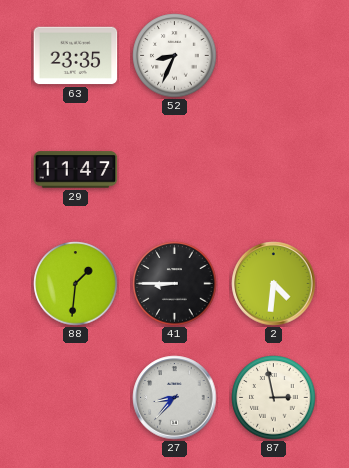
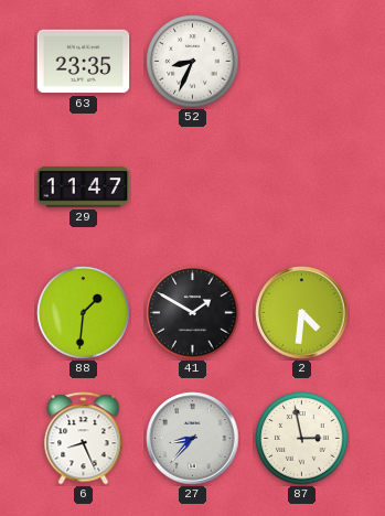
41: 8:45 -> 1:50 (193, 313)
6: none -> 8:26 (84, 439)
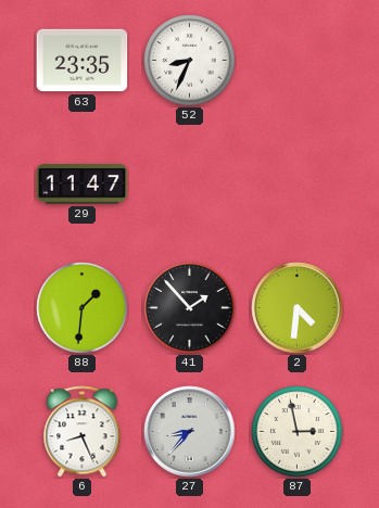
41: 1:50 -> 1:53 (190, 308)
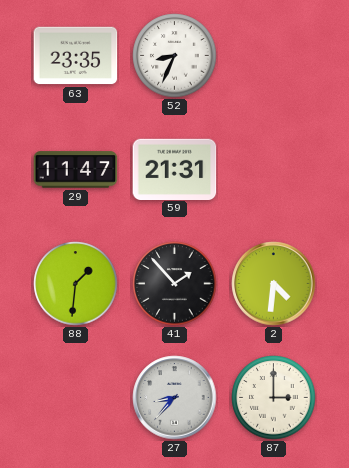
59: none -> 21:31 (175, 169)
6: 8:26 -> none (83, 432)
87: 2:58 -> 3:00 (274, 398)
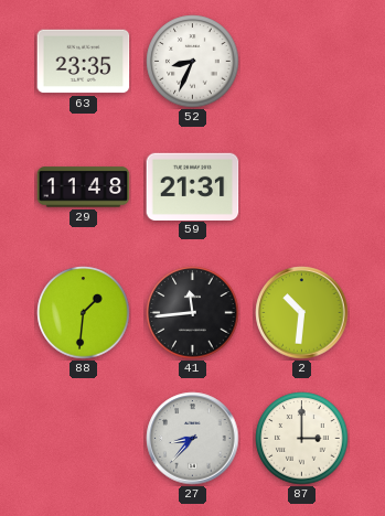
29: 11:47 -> 11:48 (84, 187)
41: 1:53 -> 11:44 (193, 313)
2: 4:31 -> 10:31 (302, 313)
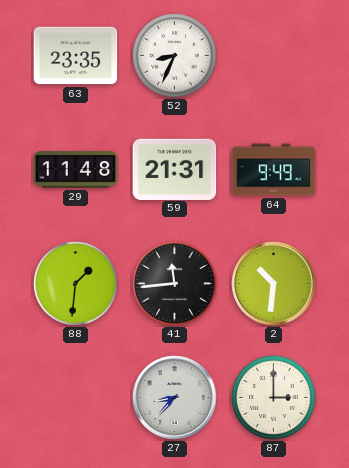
64: none -> 9:49 (274, 170)
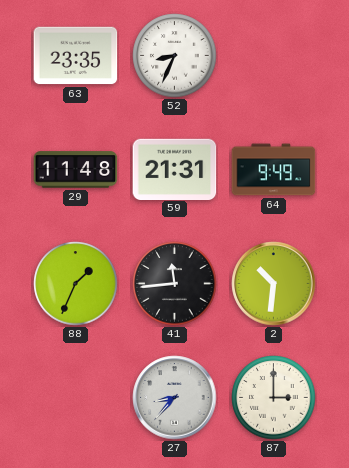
88: 1:31 -> 1:34 (76, 284)
